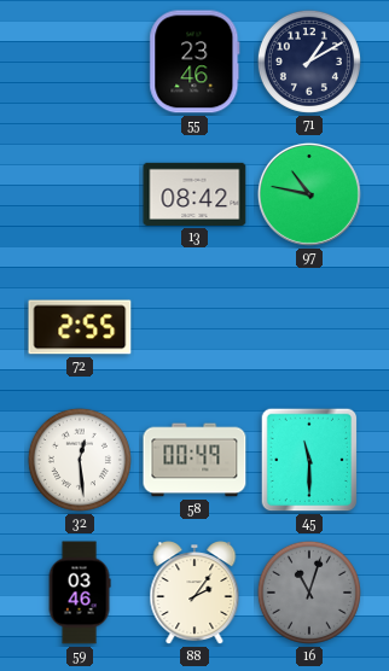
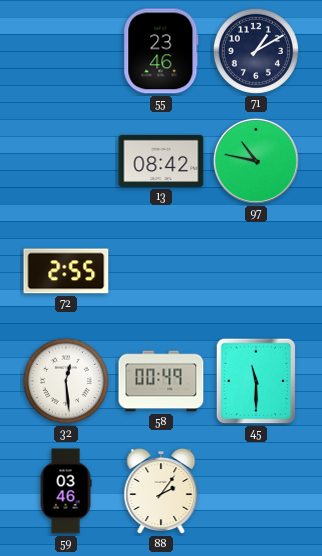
16: 11:03 -> none (309, 593)
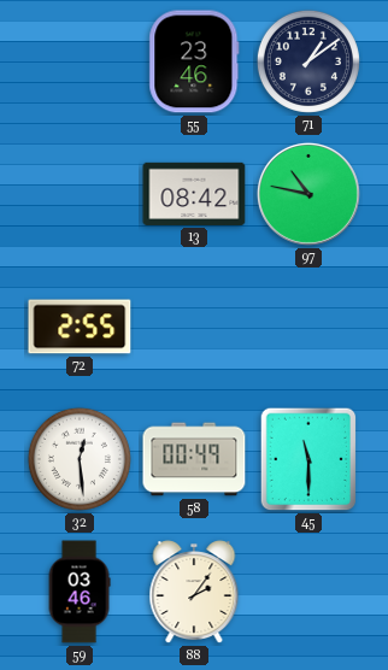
71: 1:10 -> 1:09 (308, 61)
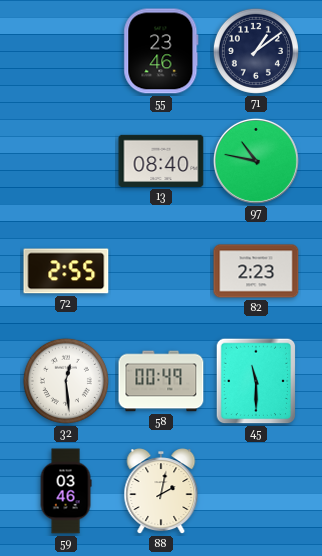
13: 08:42 -> 08:40 (161, 161)
82: none -> 2:23 (256, 271)
88: 2:06 -> 2:02 (161, 492)
